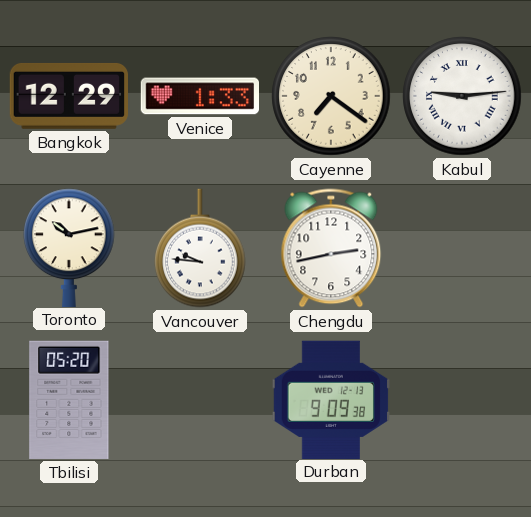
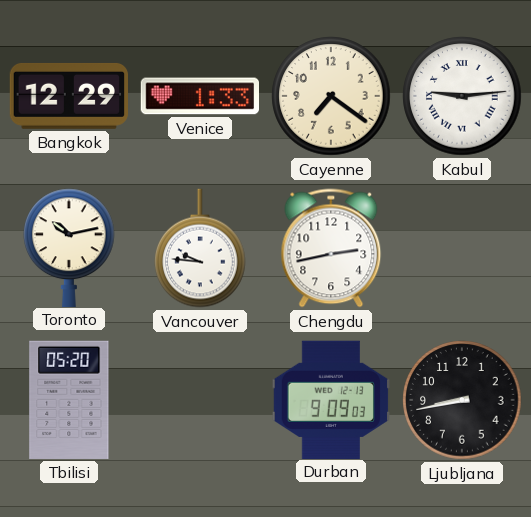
Durban: 9:09:38 -> 9:09:03 (330, 399)
Ljubljana: none -> 8:43 (462, 400)
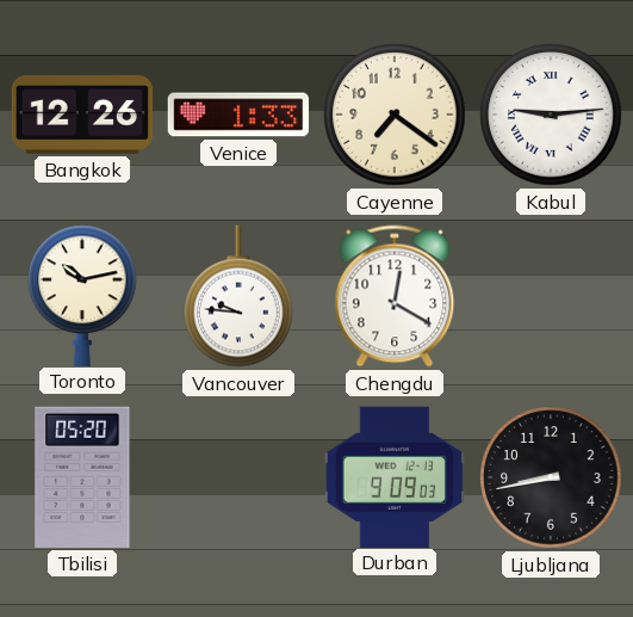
Bangkok: 12:29 -> 12:26 (81, 115)
Chengdu: 2:43 -> 12:20 (395, 296)
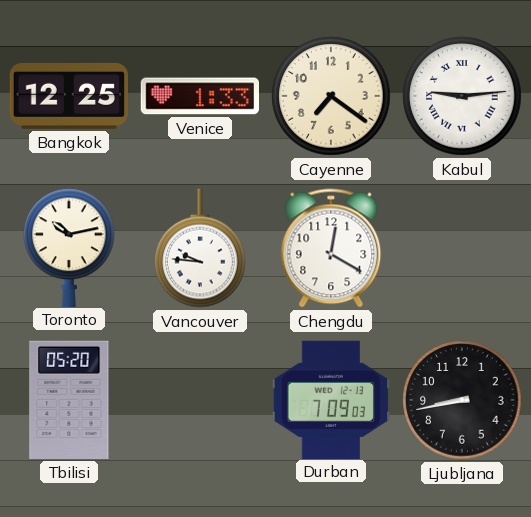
Bangkok: 12:26 -> 12:25 (68, 96)
Durban: 9:09 -> 7:09 (330, 399)
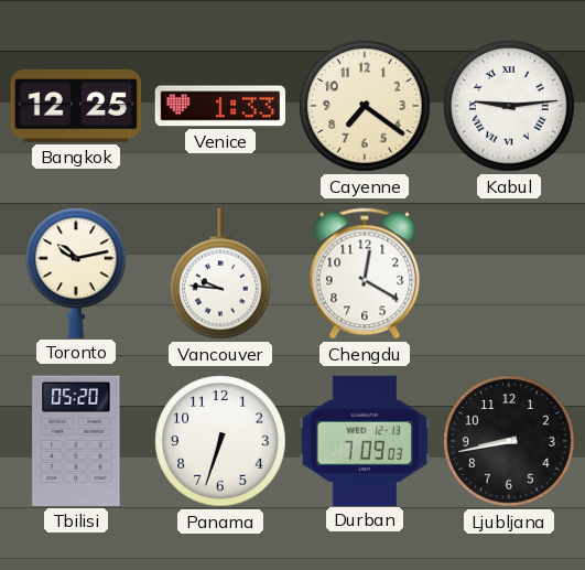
Panama: none -> 6:33 (220, 441)
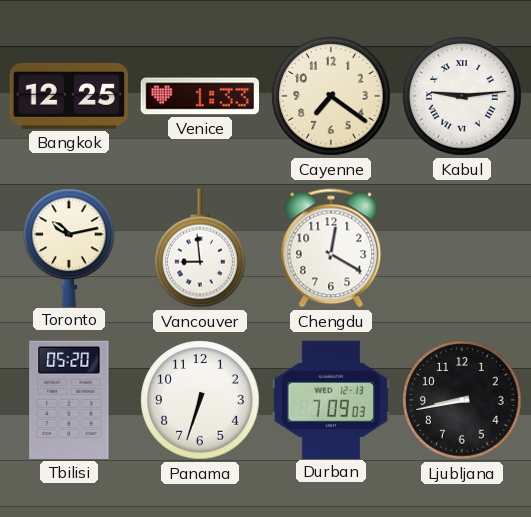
Vancouver: 9:46 -> 8:59 (201, 248)
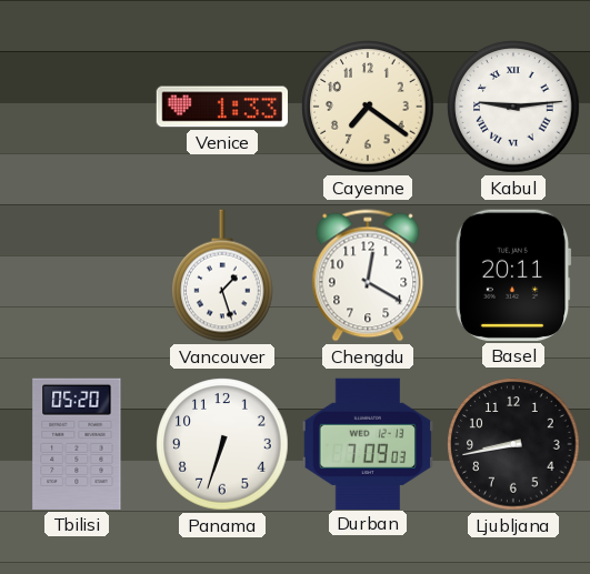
Bangkok: 12:25 -> none (68, 96)
Toronto: 10:13 -> none (70, 247)
Vancouver: 8:59 -> 1:27 (223, 275)
Basel: none -> 20:11 (513, 275)
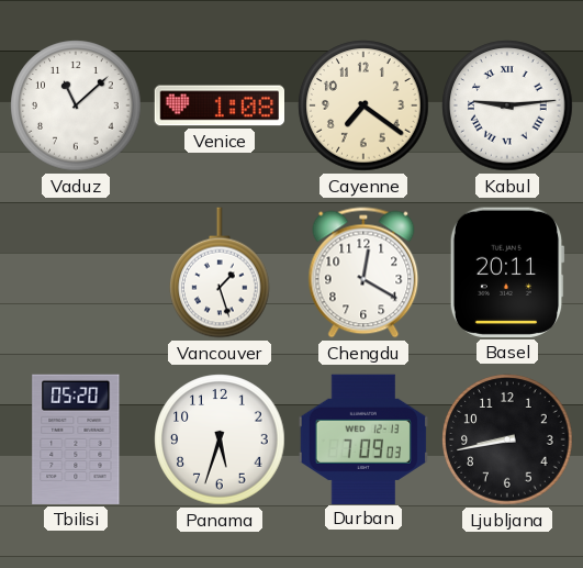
Vaduz: none -> 11:08 (76, 105)
Venice: 1:33 -> 1:08 (218, 105)
Panama: 6:33 -> 5:33 (220, 439)
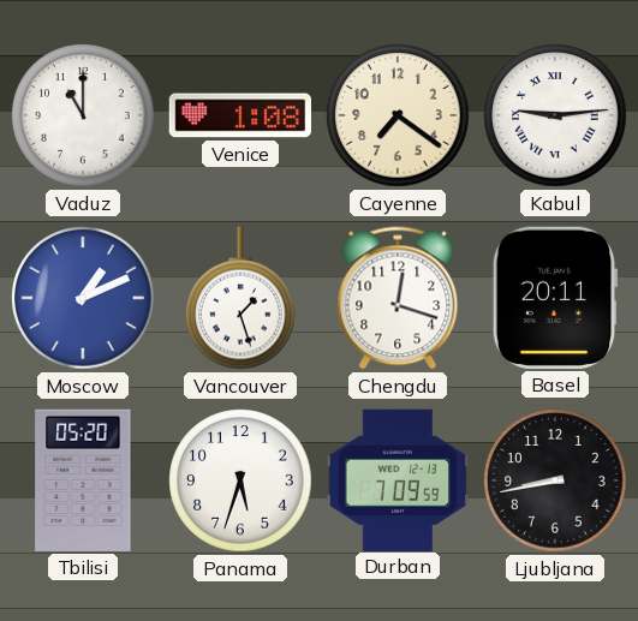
Vaduz: 11:08 -> 11:00 (83, 115)
Moscow: none -> 1:11 (83, 298)
Chengdu: 12:20 -> 12:18 (398, 298)
Durban: 7:09:03 -> 7:09:59 (396, 479)
